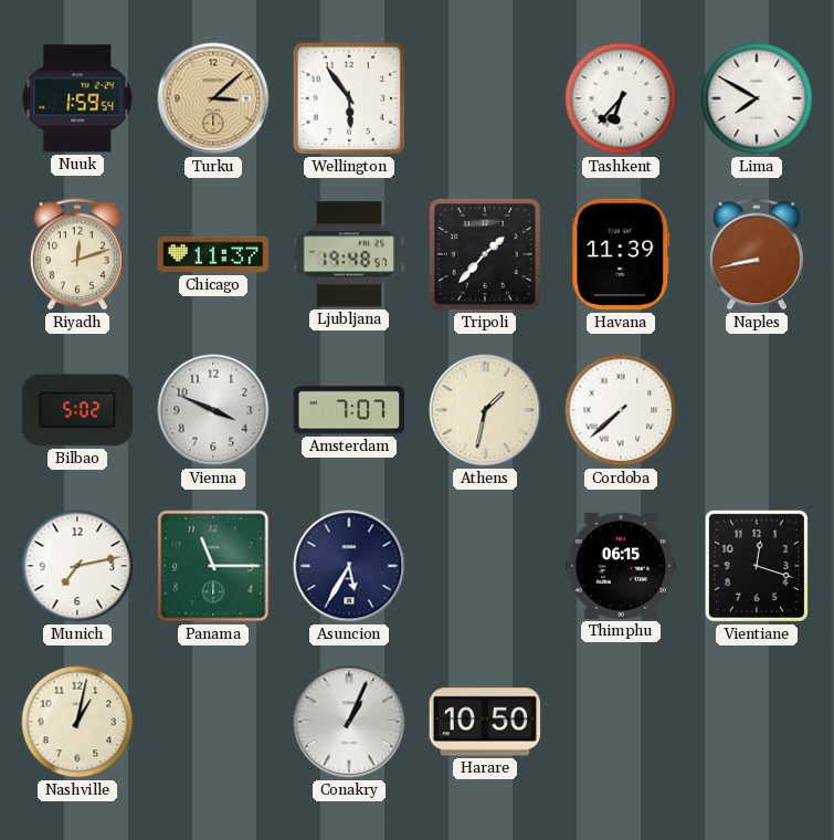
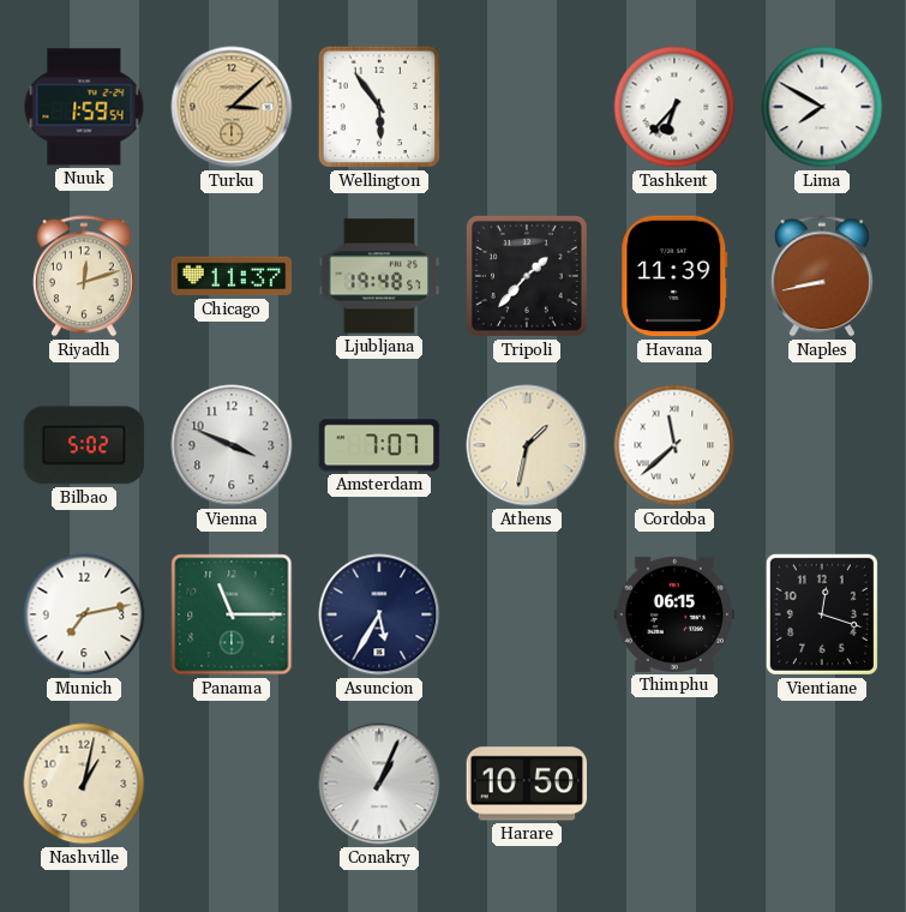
Cordoba: 7:38 -> 11:38 (674, 445)
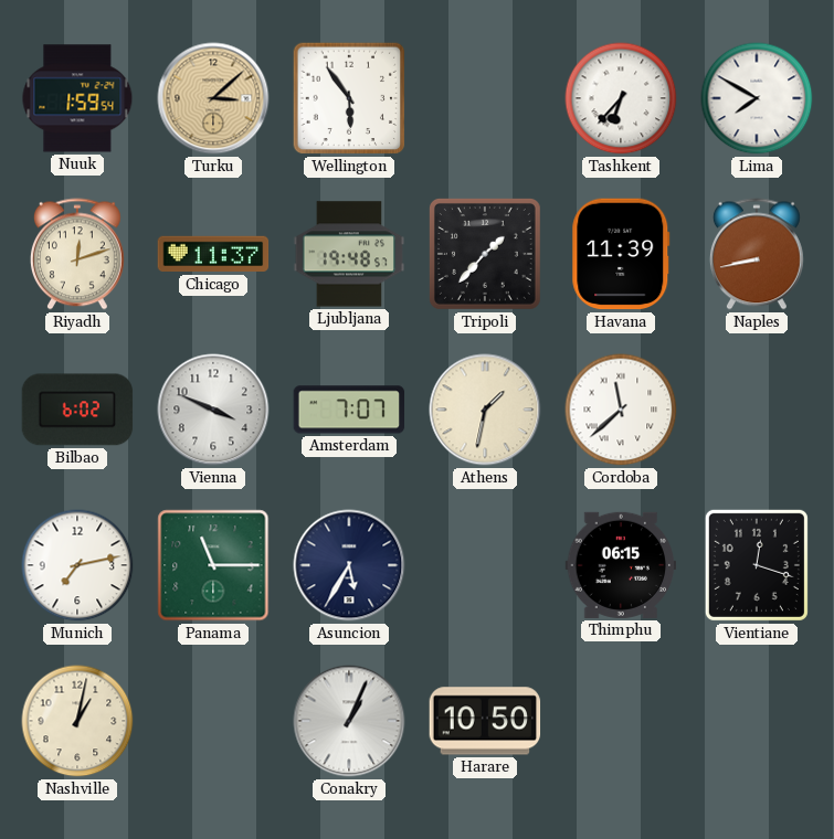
Bilbao: 5:02 -> 6:02 (77, 410)
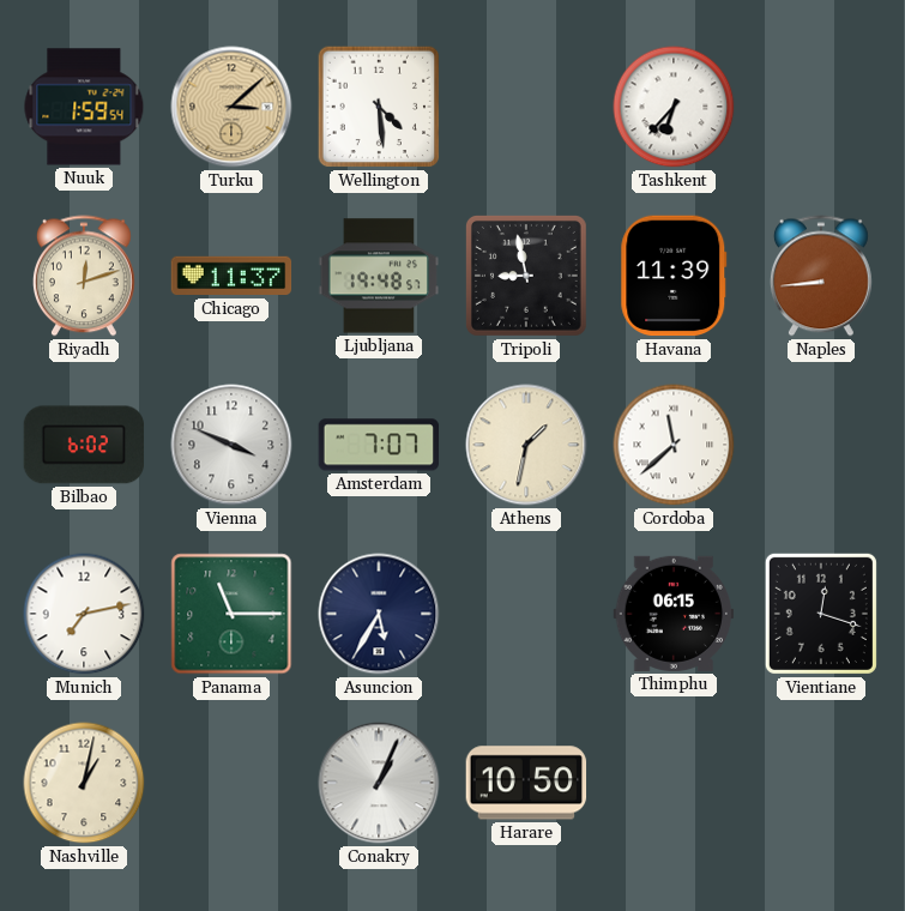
Wellington: 5:54 -> 4:29 (379, 107)
Lima: 7:50 -> none (757, 98)
Tripoli: 1:37 -> 8:58 (526, 276)
Naples: 8:43 -> 8:44 (821, 276)
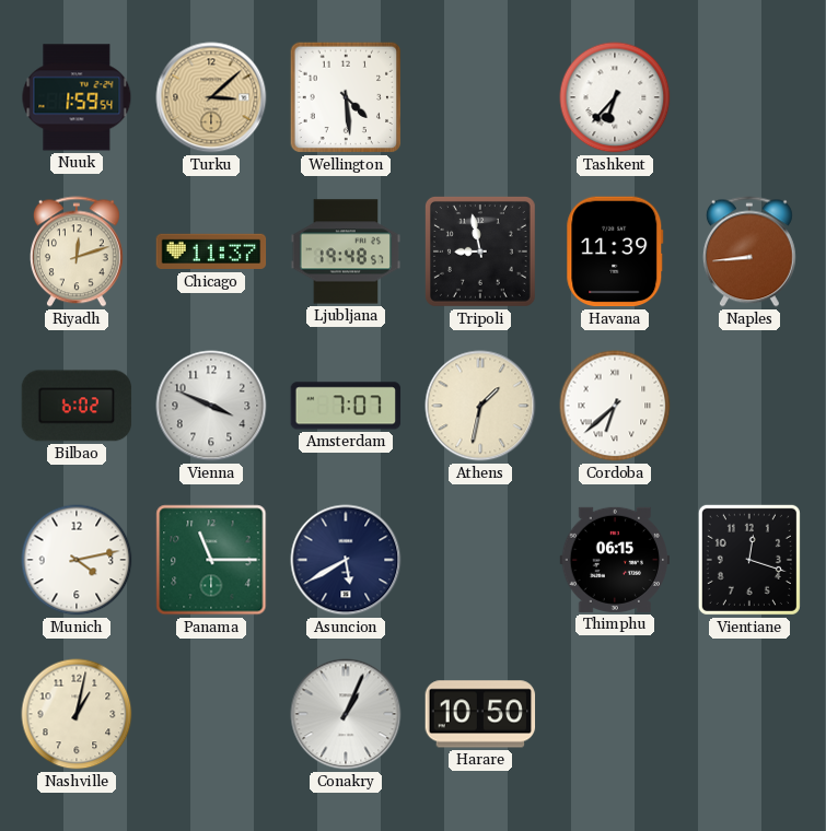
Cordoba: 11:38 -> 6:38 (615, 406)
Munich: 7:13 -> 4:13 (77, 560)
Asuncion: 5:35 -> 5:40 (346, 560)
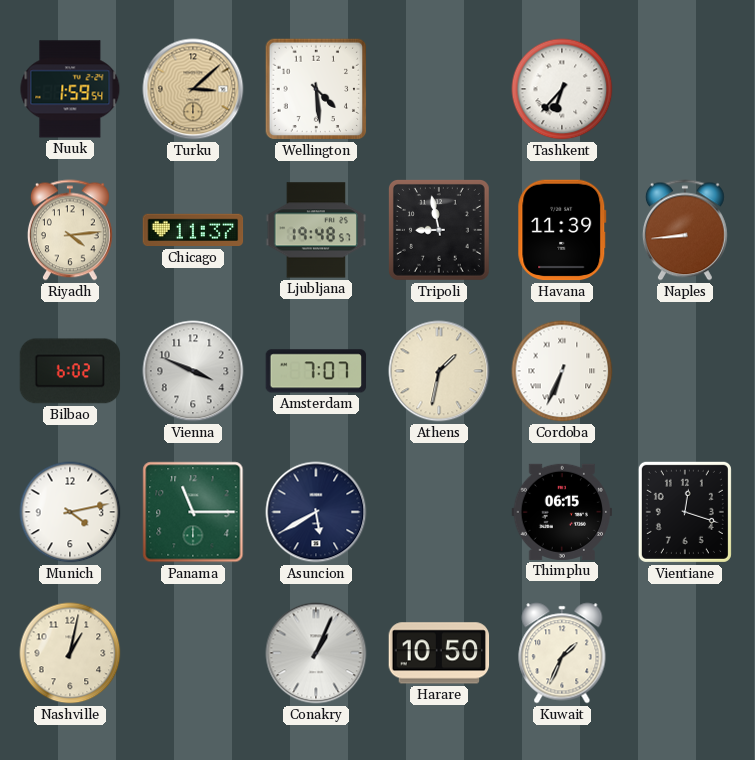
Riyadh: 12:12 -> 4:14 (70, 230)
Cordoba: 6:38 -> 6:34 (562, 371)
Kuwait: none -> 1:34 (562, 653)
